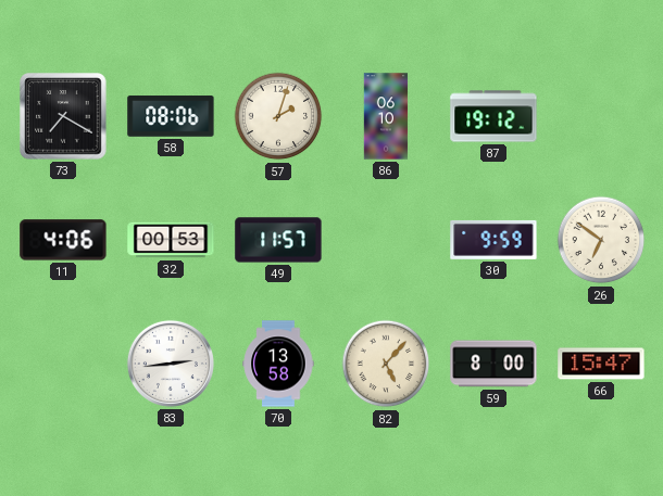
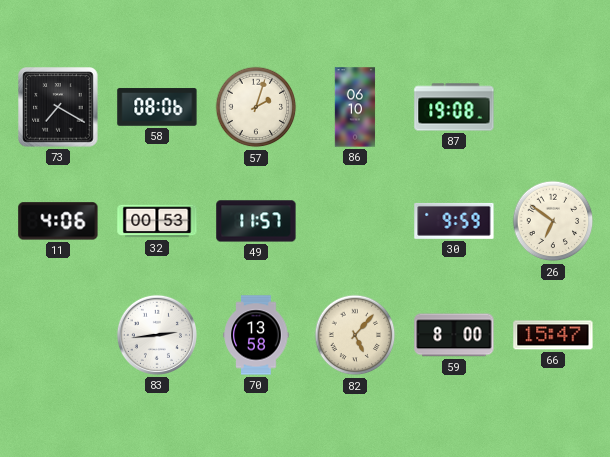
87: 19:12 -> 19:08 (454, 107)
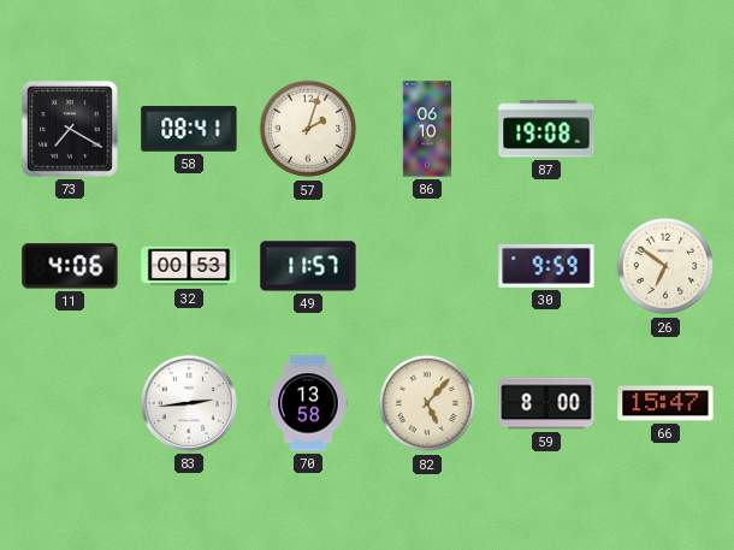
58: 08:06 -> 08:41 (189, 129)
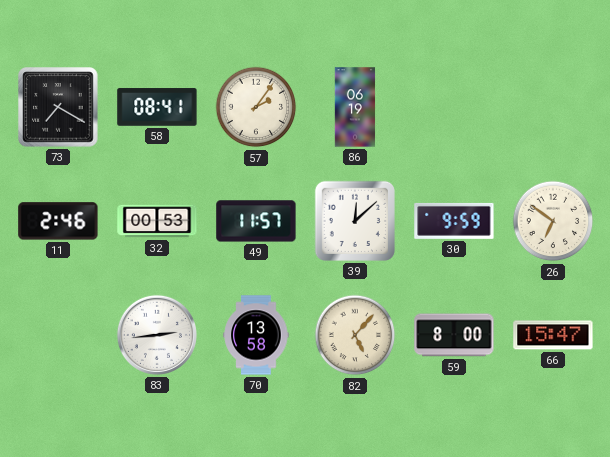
57: 2:03 -> 2:06 (256, 107)
86: 06:10 -> 06:19 (355, 107)
87: 19:08 -> none (546, 129)
11: 4:06 -> 2:46 (58, 221)
39: none -> 12:08 (355, 221)
